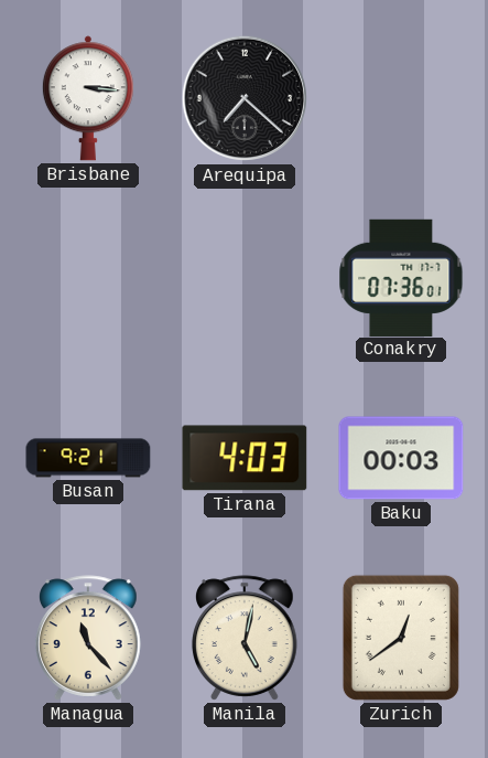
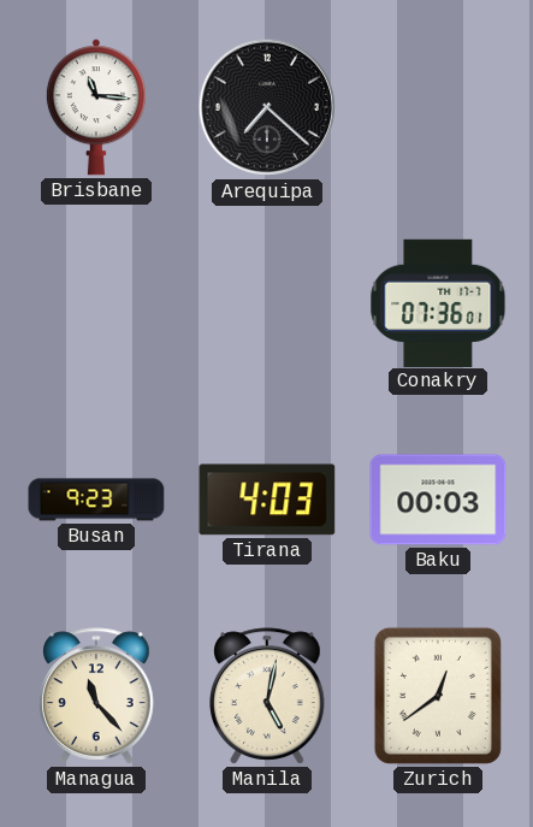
Brisbane: 3:16 -> 11:16 (96, 107)
Busan: 9:21 -> 9:23 (96, 500)
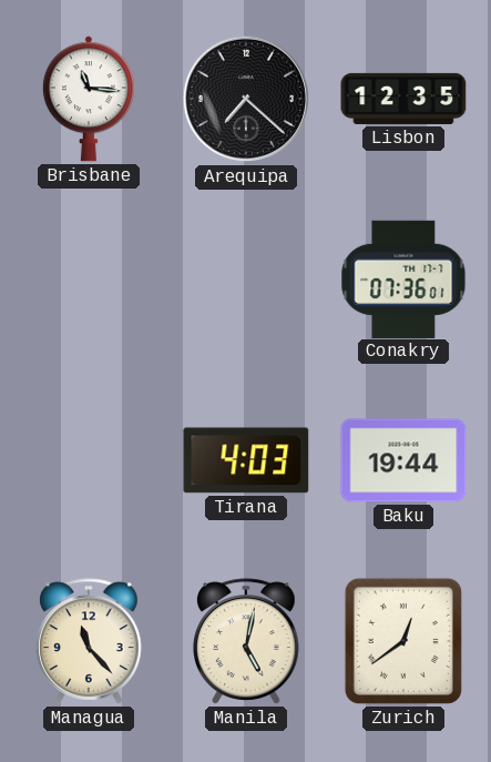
Lisbon: none -> 12:35 (403, 99)
Busan: 9:23 -> none (96, 500)
Baku: 00:03 -> 19:44 (403, 460)
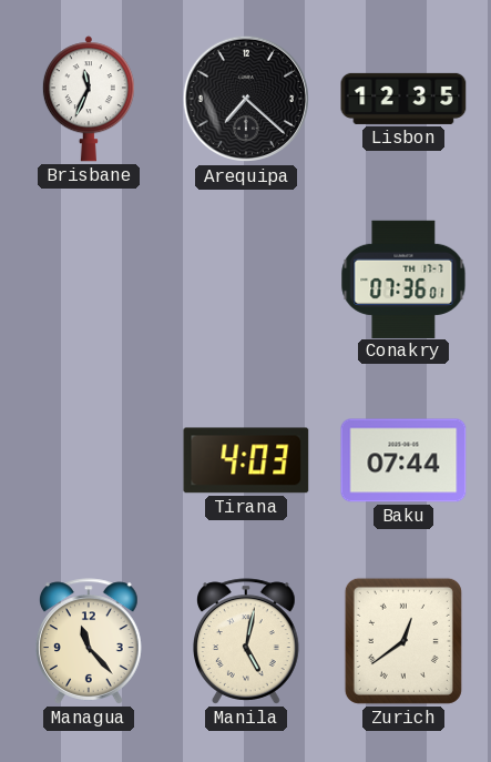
Brisbane: 11:16 -> 11:34 (89, 99)
Baku: 19:44 -> 07:44 (403, 460)
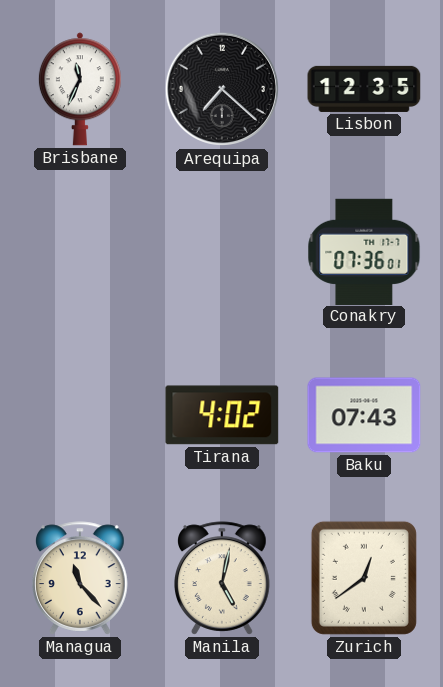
Tirana: 4:03 -> 4:02 (222, 415)
Baku: 07:44 -> 07:43 (364, 415)
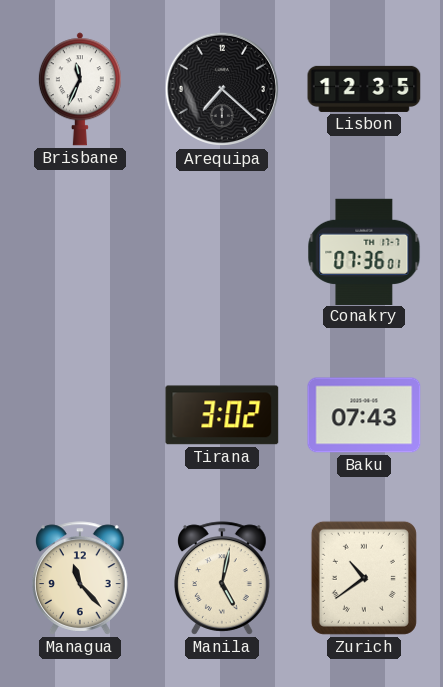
Tirana: 4:02 -> 3:02 (222, 415)
Zurich: 12:39 -> 10:39 (364, 578)
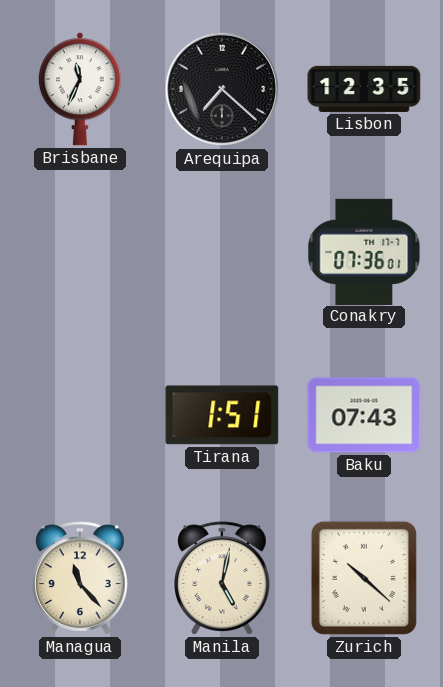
Tirana: 3:02 -> 1:51 (222, 415)
Zurich: 10:39 -> 10:22 (364, 578)
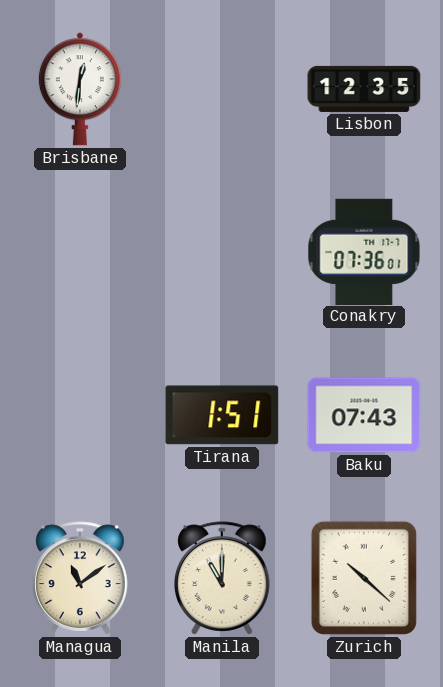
Brisbane: 11:34 -> 12:31 (80, 89)
Arequipa: 7:22 -> none (222, 89)
Managua: 11:23 -> 11:09 (81, 578)
Manila: 5:02 -> 11:00 (223, 578)
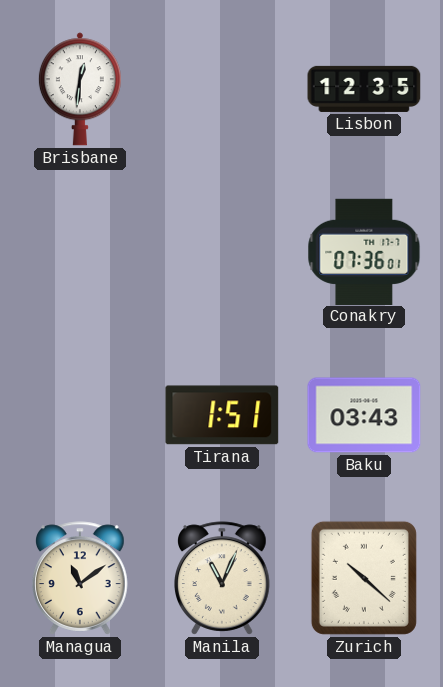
Baku: 07:43 -> 03:43 (364, 415)
Manila: 11:00 -> 11:04 (223, 578)
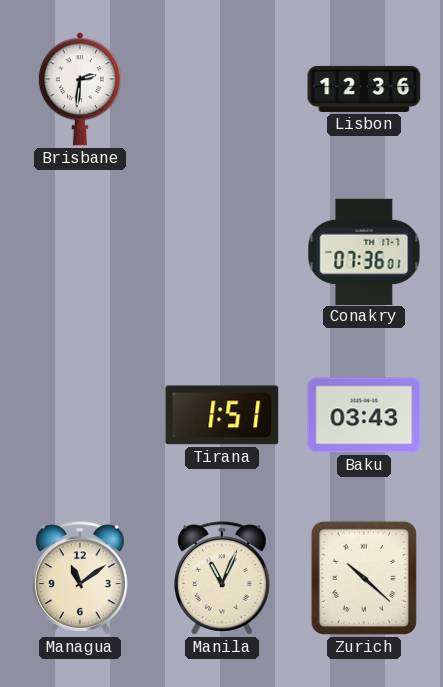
Brisbane: 12:31 -> 2:31 (80, 89)
Lisbon: 12:35 -> 12:36 (364, 89)
